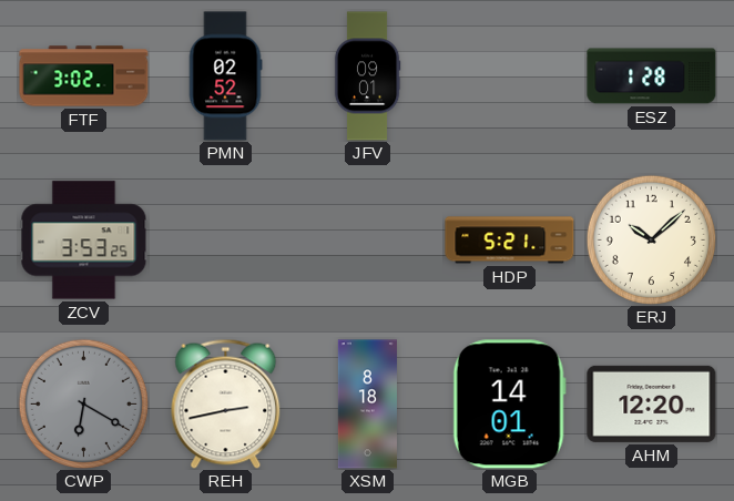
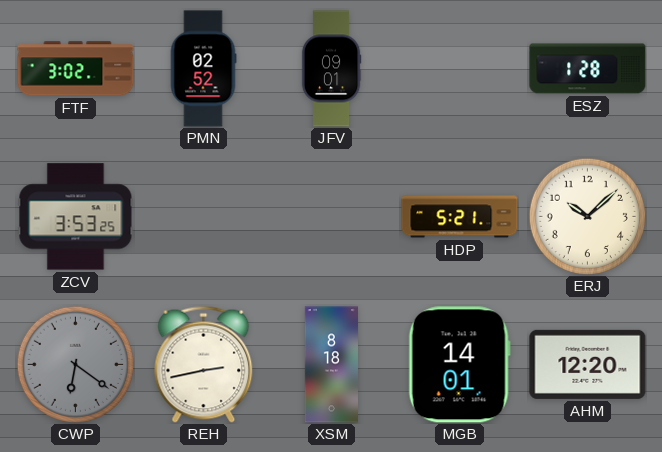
CWP: 6:20 -> 6:21 (75, 364)
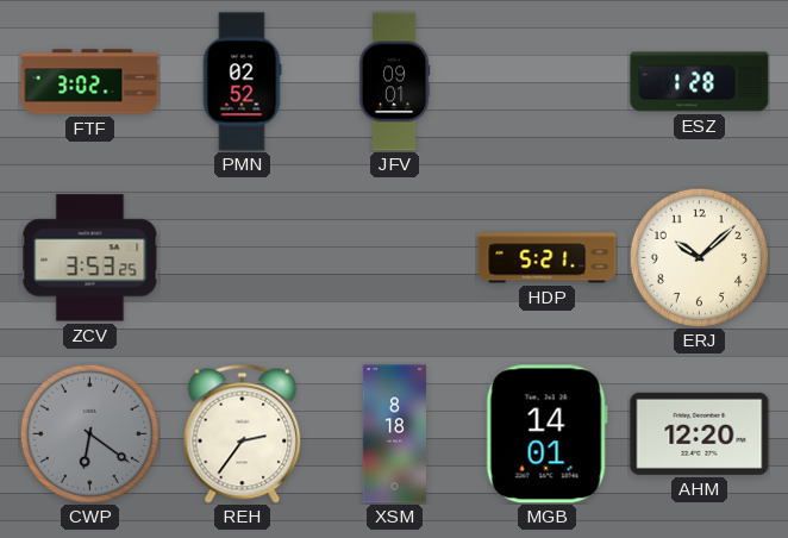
REH: 2:43 -> 2:36 (243, 433)
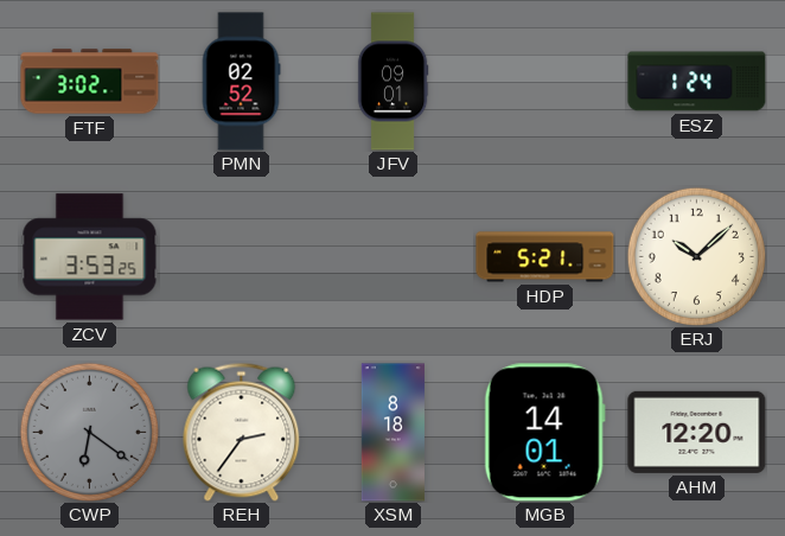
ESZ: 1:28 -> 1:24 (697, 82)
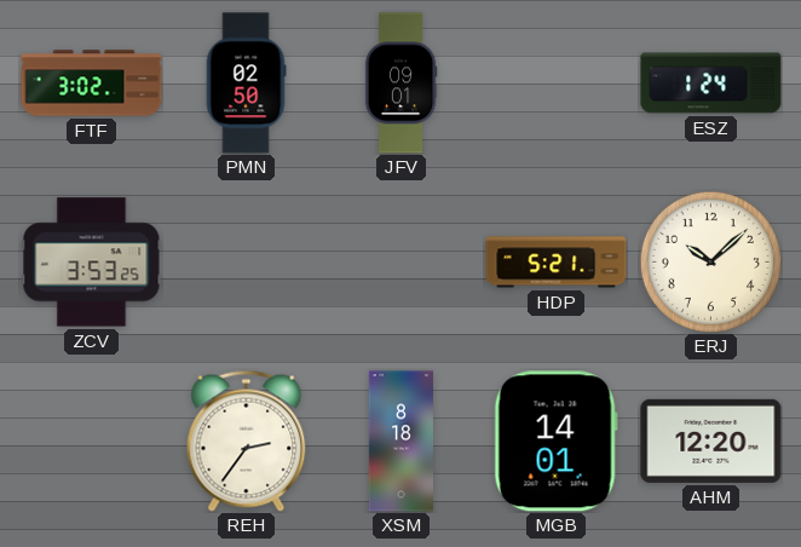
PMN: 02:52 -> 02:50 (246, 84)
CWP: 6:21 -> none (89, 432)
